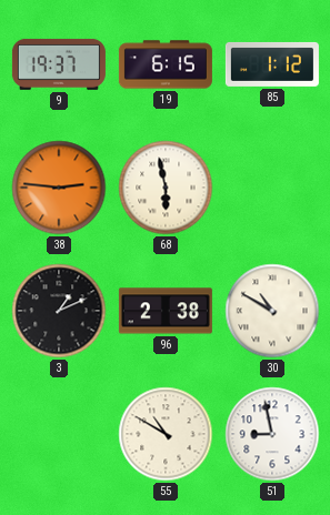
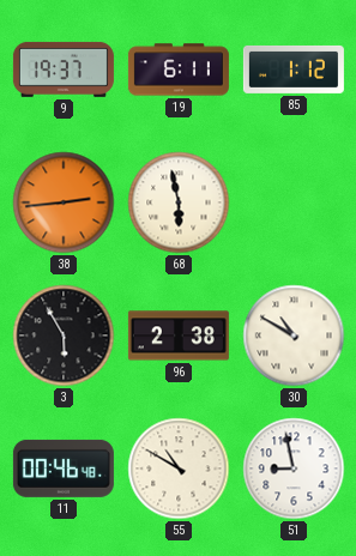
19: 6:15 -> 6:11 (179, 69)
38: 2:46 -> 2:44 (64, 203)
3: 1:11 -> 5:55 (64, 336)
11: none -> 00:46 (64, 469)
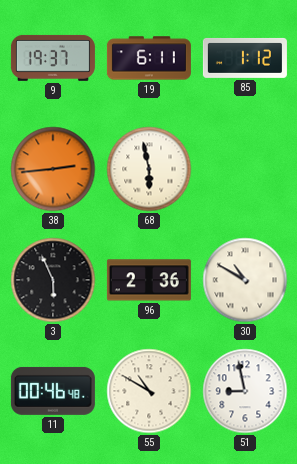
3: 5:55 -> 5:56 (53, 280)
96: 2:38 -> 2:36 (149, 280)
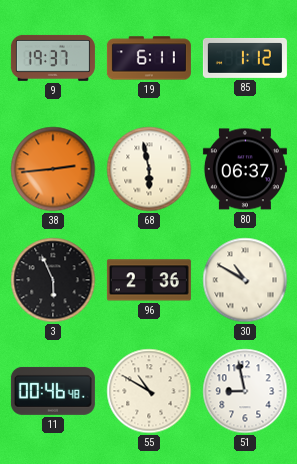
80: none -> 06:37 (245, 169)
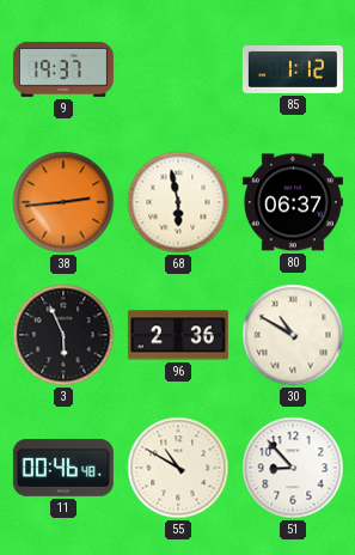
19: 6:11 -> none (149, 58)
51: 8:58 -> 8:53 (293, 468)
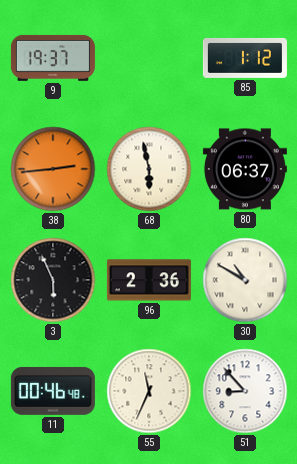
55: 10:50 -> 11:34 (149, 391)
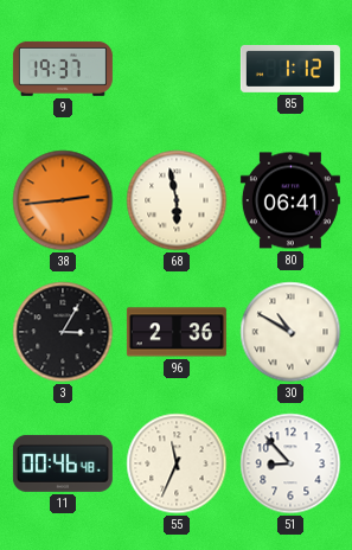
80: 06:37 -> 06:41 (290, 200)
3: 5:56 -> 3:05 (63, 332)
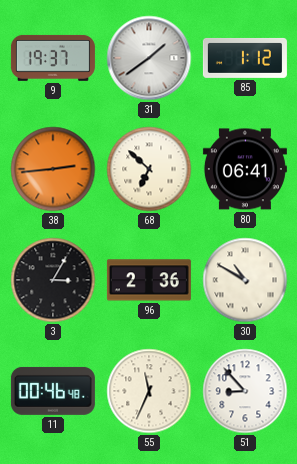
31: none -> 1:39 (149, 58)
68: 5:58 -> 6:52 (149, 169)
